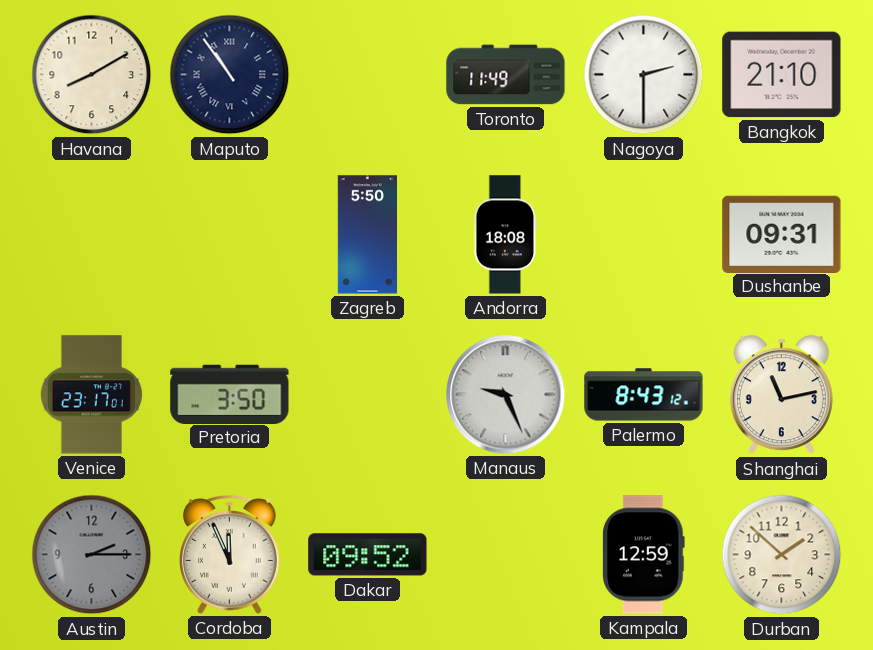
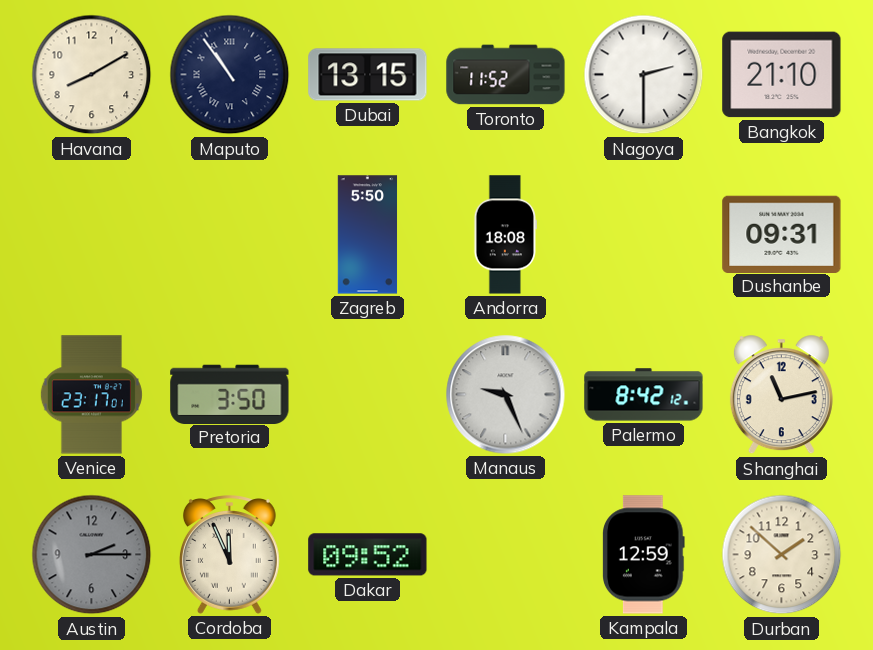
Dubai: none -> 13:15 (368, 75)
Toronto: 11:49 -> 11:52 (506, 75)
Palermo: 8:43 -> 8:42 (644, 395)
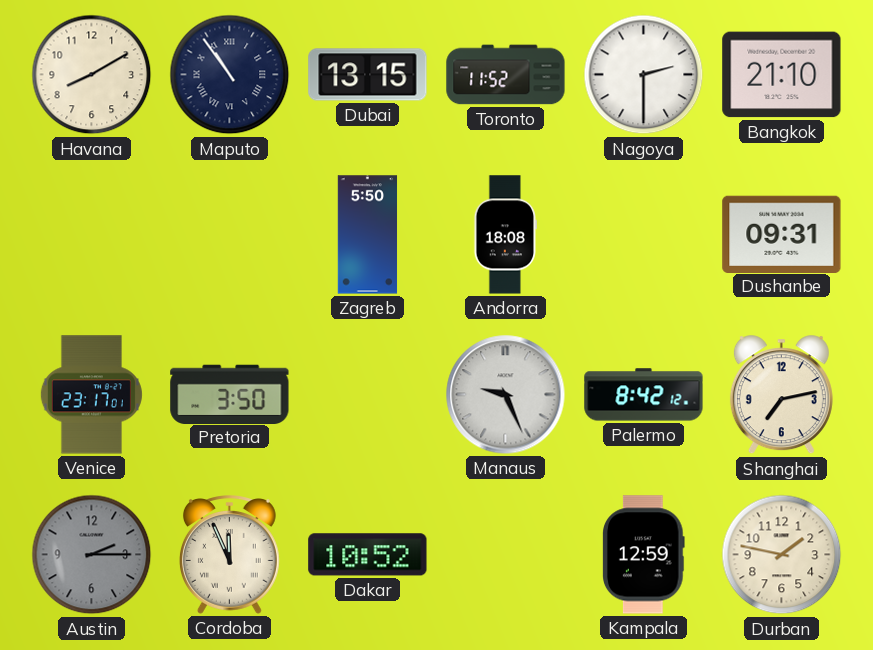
Shanghai: 11:13 -> 7:13 (781, 395)
Dakar: 09:52 -> 10:52 (368, 555)
Durban: 1:52 -> 1:47 (782, 555)
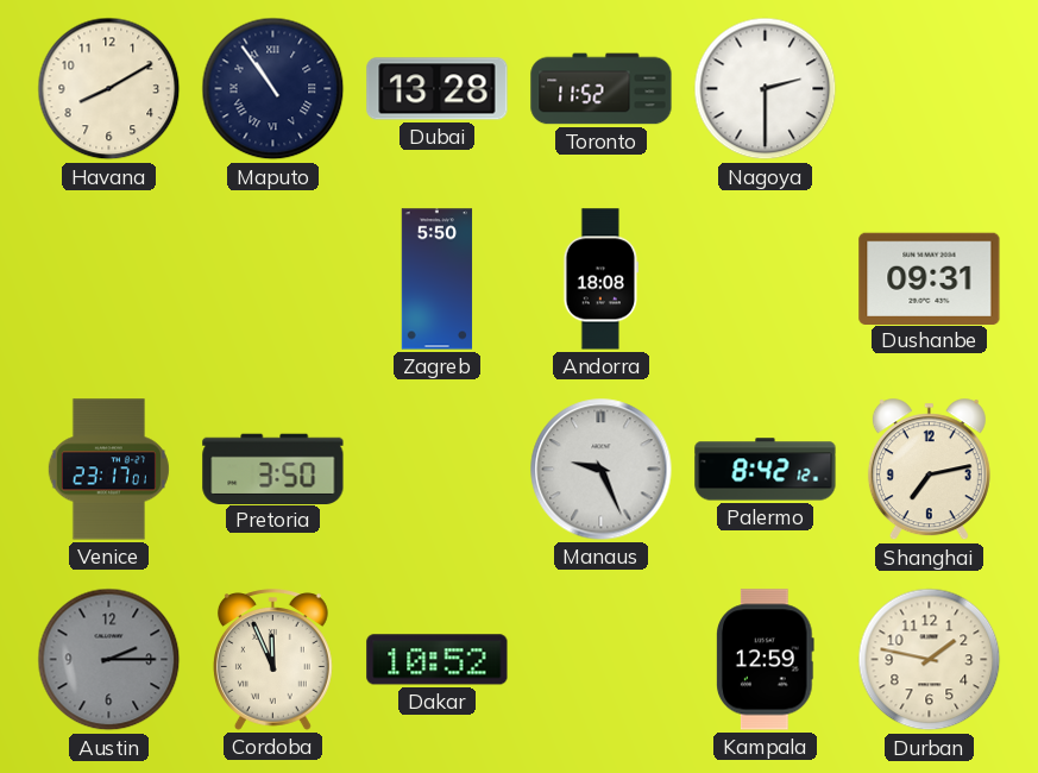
Dubai: 13:15 -> 13:28 (438, 89)
Bangkok: 21:10 -> none (782, 75)
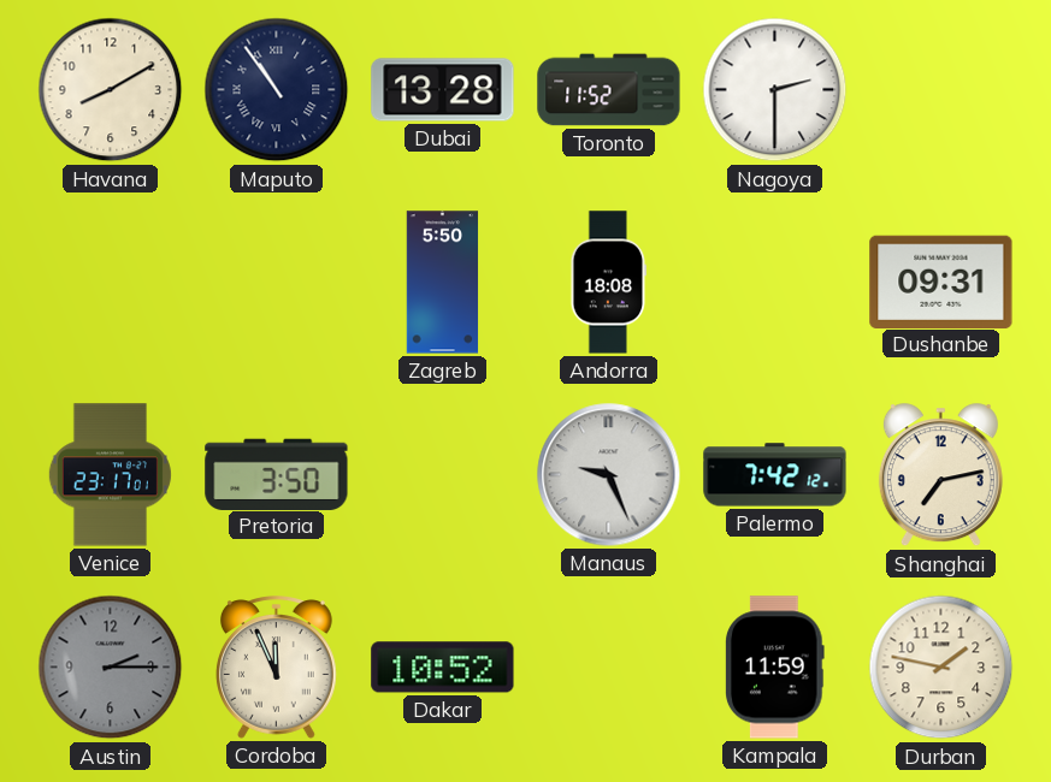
Palermo: 8:42 -> 7:42 (775, 475)
Kampala: 12:59 -> 11:59 (775, 668)
